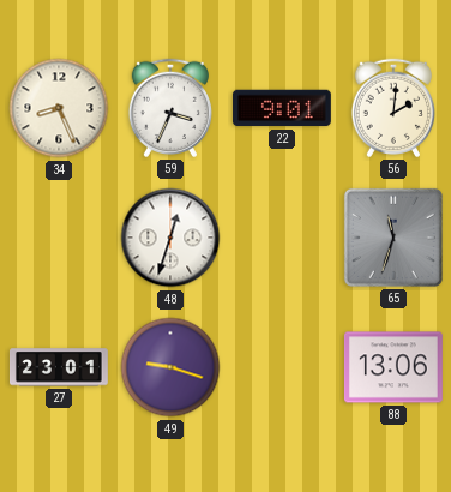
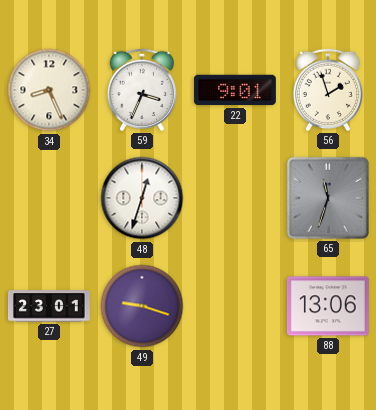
56: 2:01 -> 1:57 (327, 90)
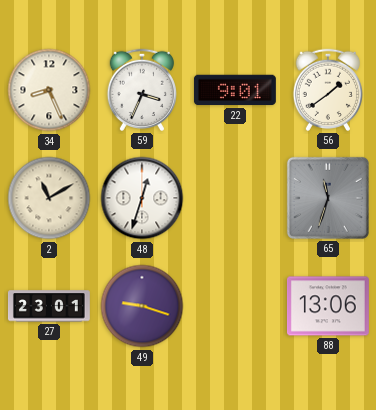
56: 1:57 -> 1:39 (327, 90)
2: none -> 11:10 (49, 198)
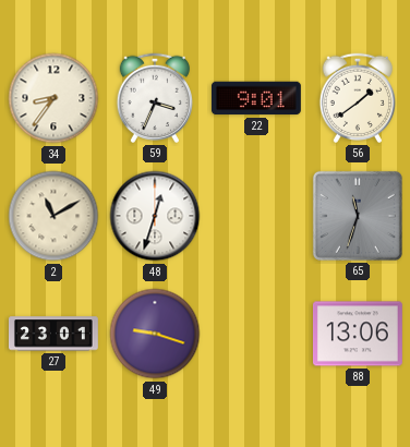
34: 8:26 -> 8:36 (53, 98)
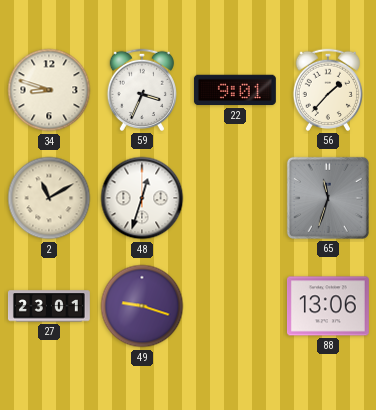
34: 8:36 -> 8:48 (49, 90)
56: 1:39 -> 1:37 (327, 90)
